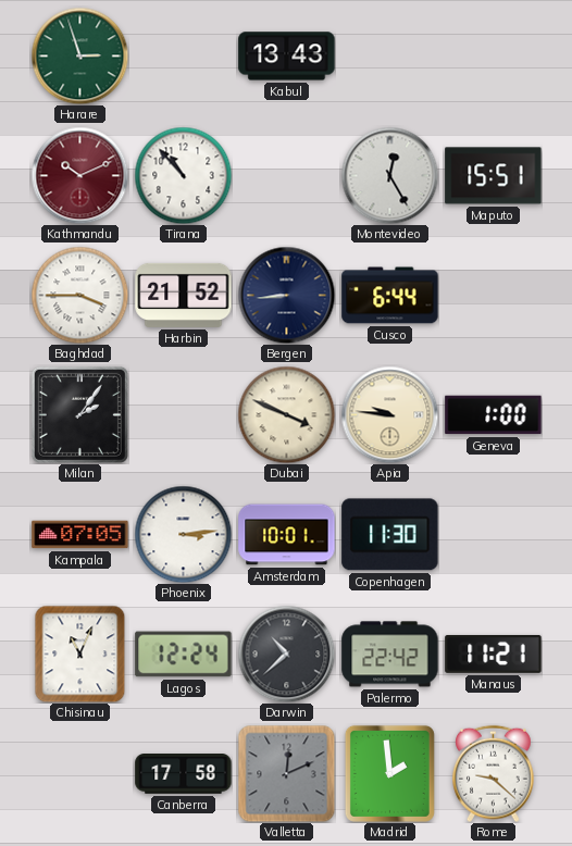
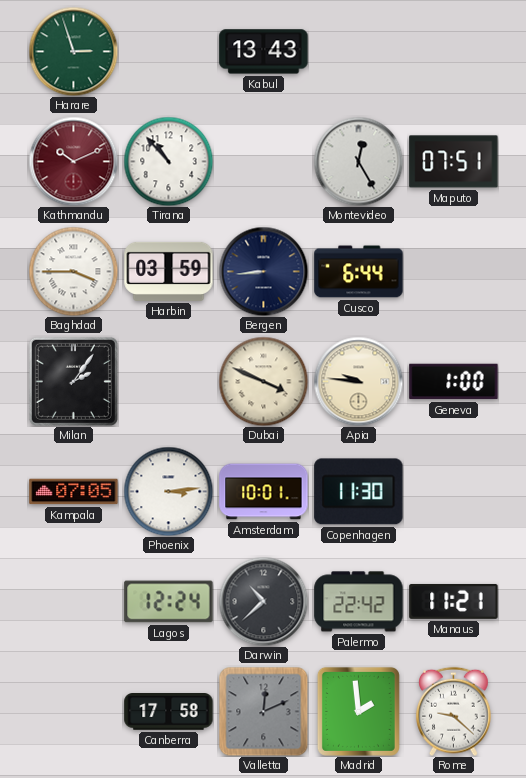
Maputo: 15:51 -> 07:51 (454, 162)
Harbin: 21:52 -> 03:59 (169, 271)
Chisinau: 11:04 -> none (80, 654)
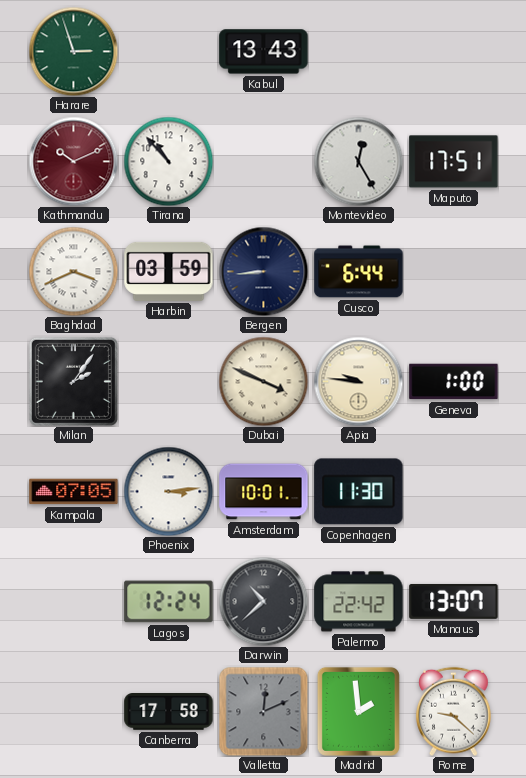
Maputo: 07:51 -> 17:51 (454, 162)
Baghdad: 3:45 -> 3:41 (73, 271)
Manaus: 11:21 -> 13:07 (454, 602)
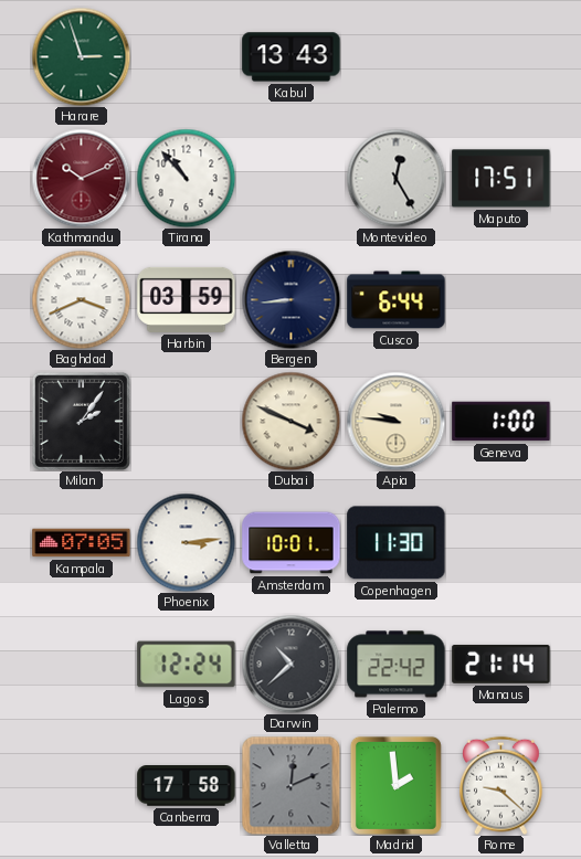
Manaus: 13:07 -> 21:14 (501, 665)
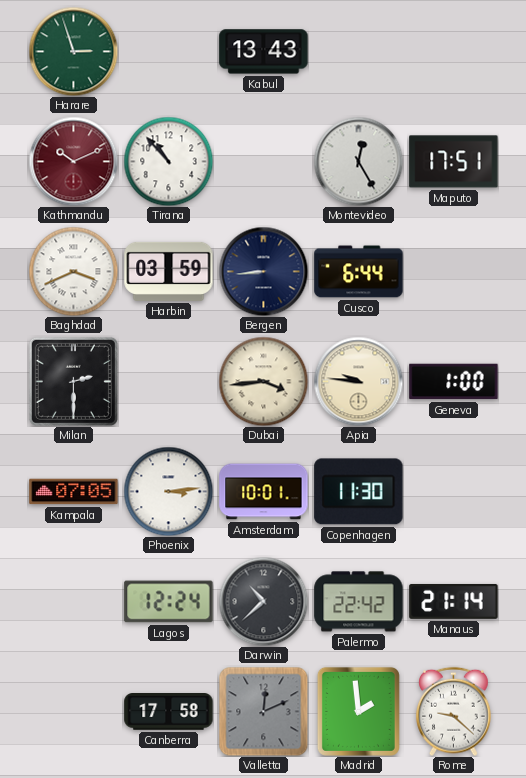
Milan: 2:06 -> 2:30 (73, 381)
Dubai: 3:49 -> 3:44 (263, 381)
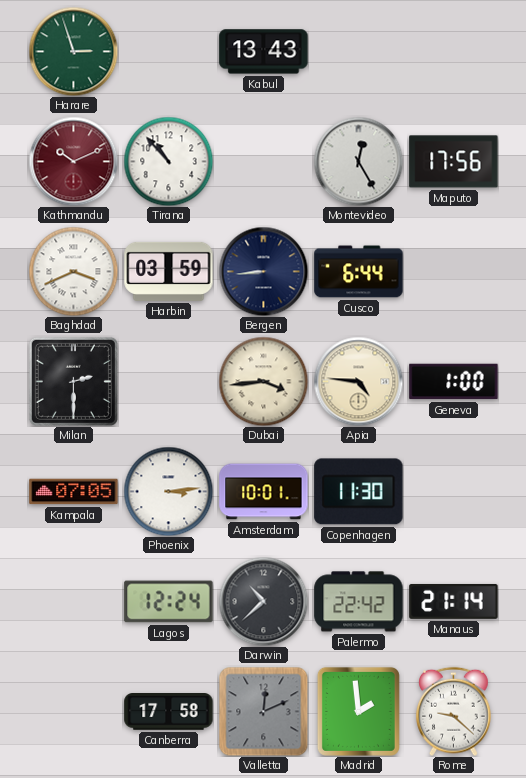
Maputo: 17:51 -> 17:56 (454, 162)
Apia: 9:46 -> 4:46 (358, 381)
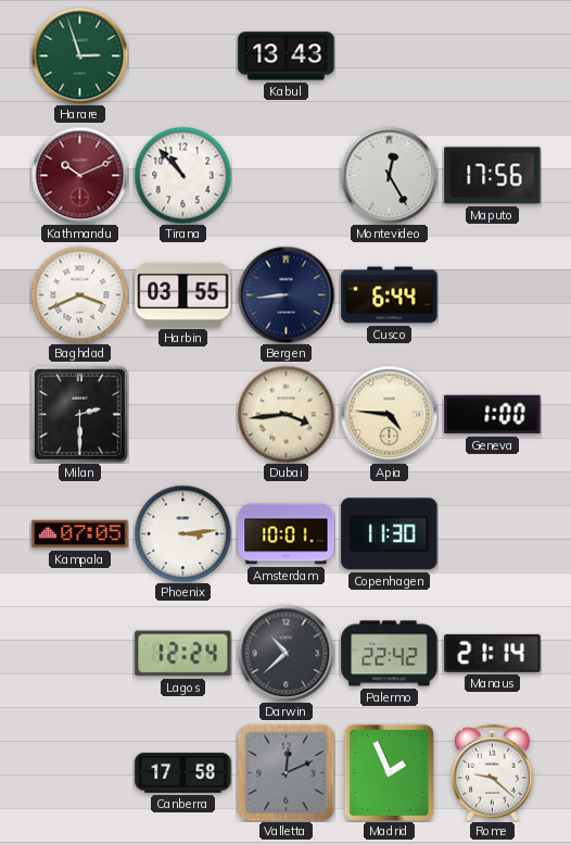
Harbin: 03:59 -> 03:55 (183, 294)
Madrid: 1:59 -> 1:56 (389, 772)
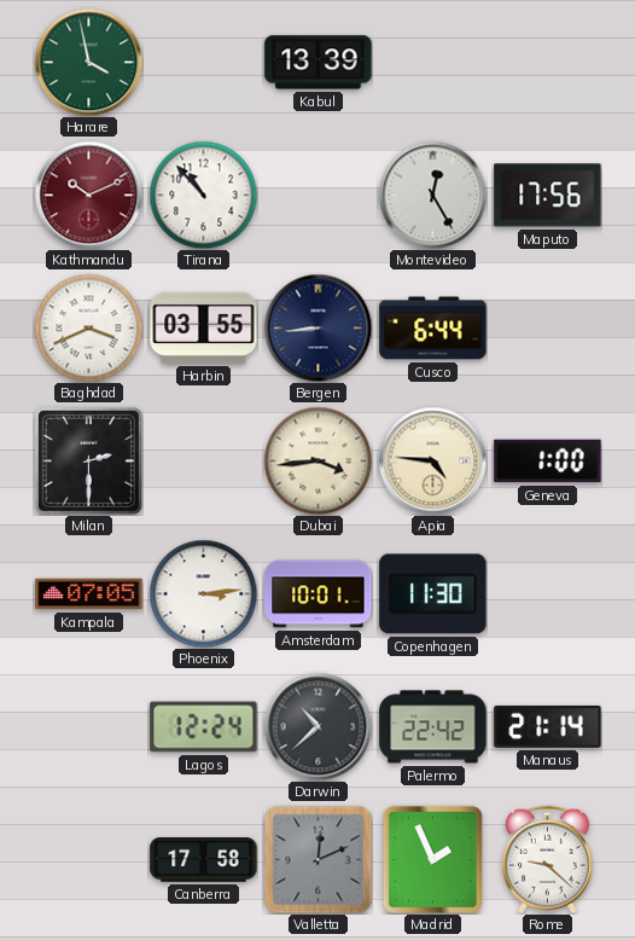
Harare: 2:57 -> 3:58 (88, 62)
Kabul: 13:43 -> 13:39 (319, 63)
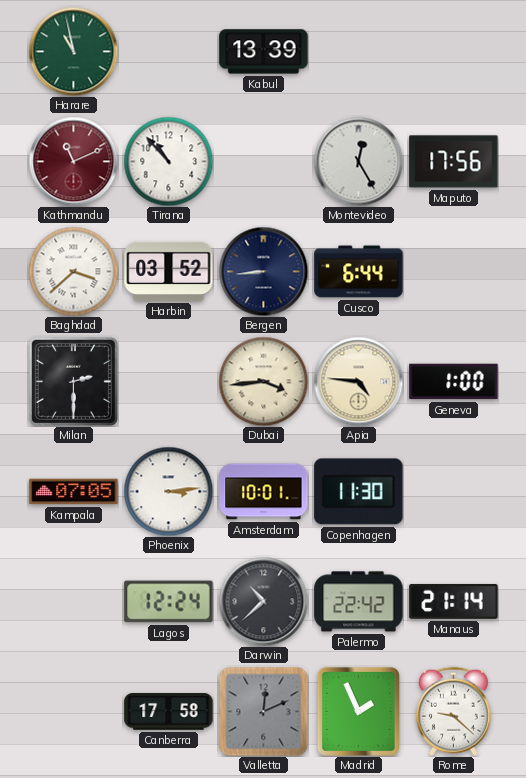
Harare: 3:58 -> 10:58 (73, 51)
Kathmandu: 10:11 -> 11:11 (73, 161)
Baghdad: 3:41 -> 3:38 (73, 271)
Harbin: 03:55 -> 03:52 (169, 271)
